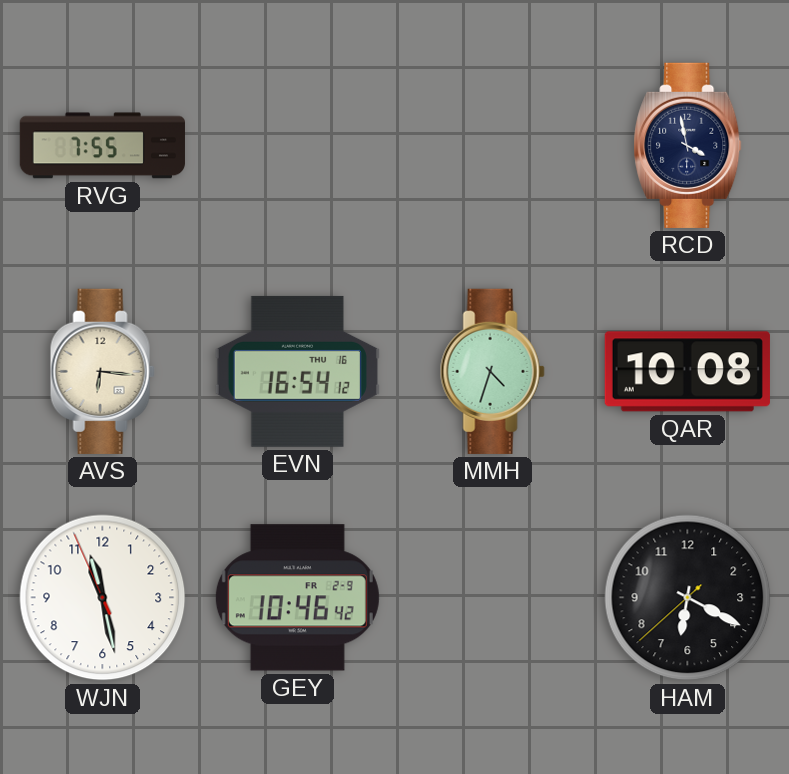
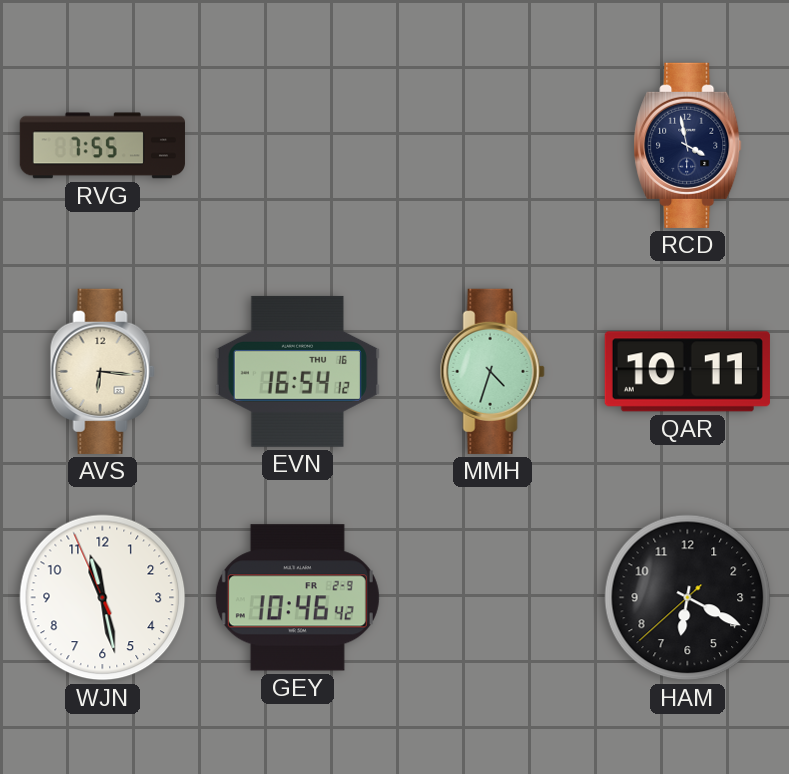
QAR: 10:08 -> 10:11 (687, 372)
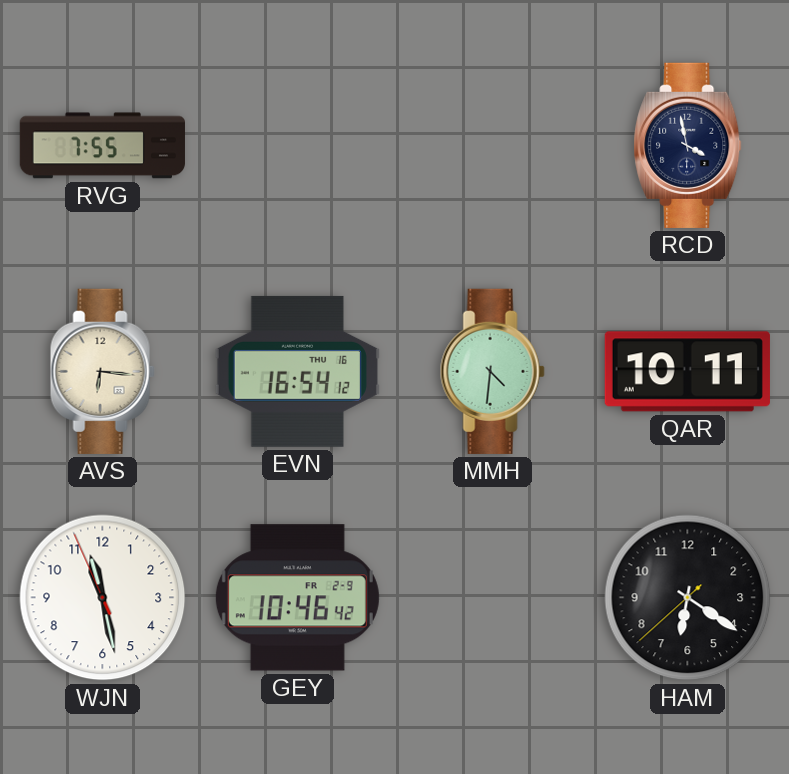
MMH: 4:33 -> 4:31 (492, 371)
HAM: 6:19 -> 6:20 (688, 598)
